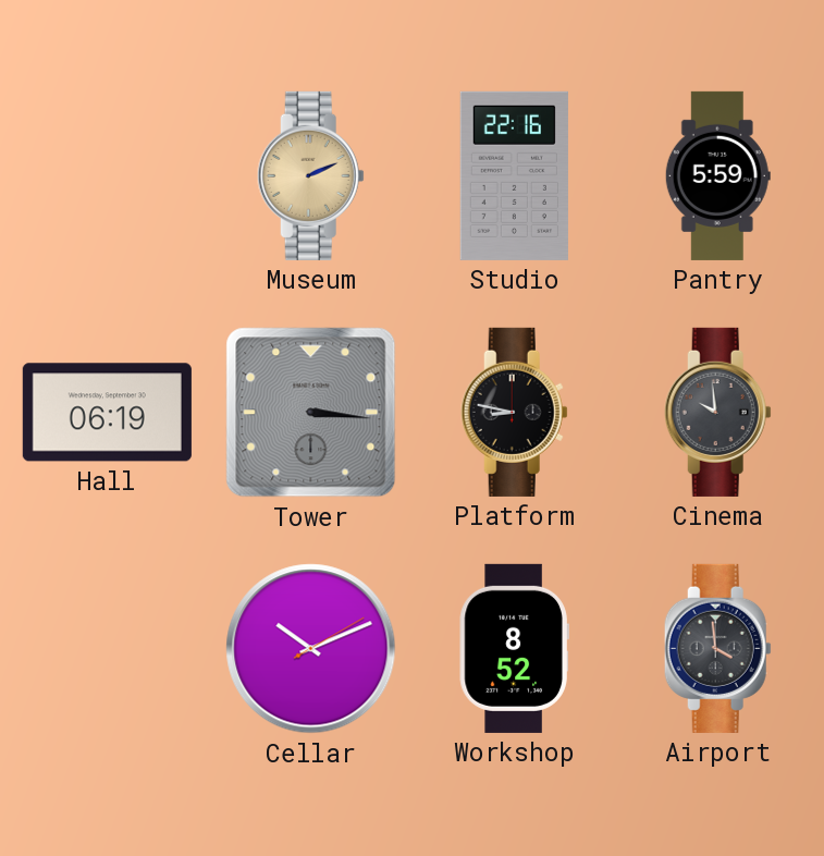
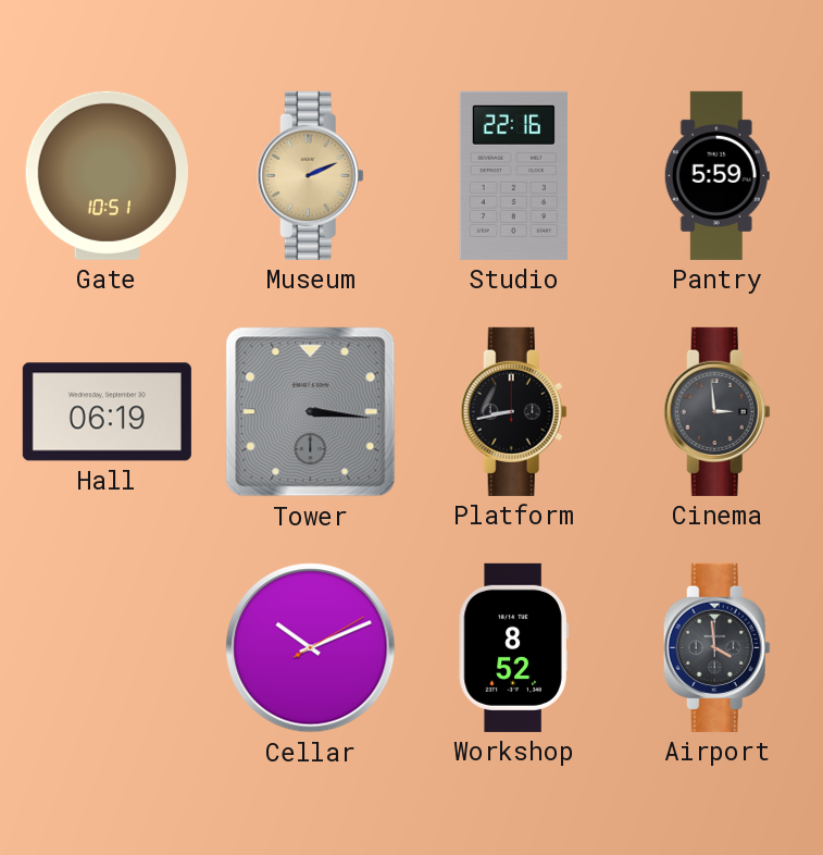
Gate: none -> 10:51 (107, 175)
Platform: 8:47 -> 8:43 (513, 411)
Cinema: 9:59 -> 2:59 (716, 411)
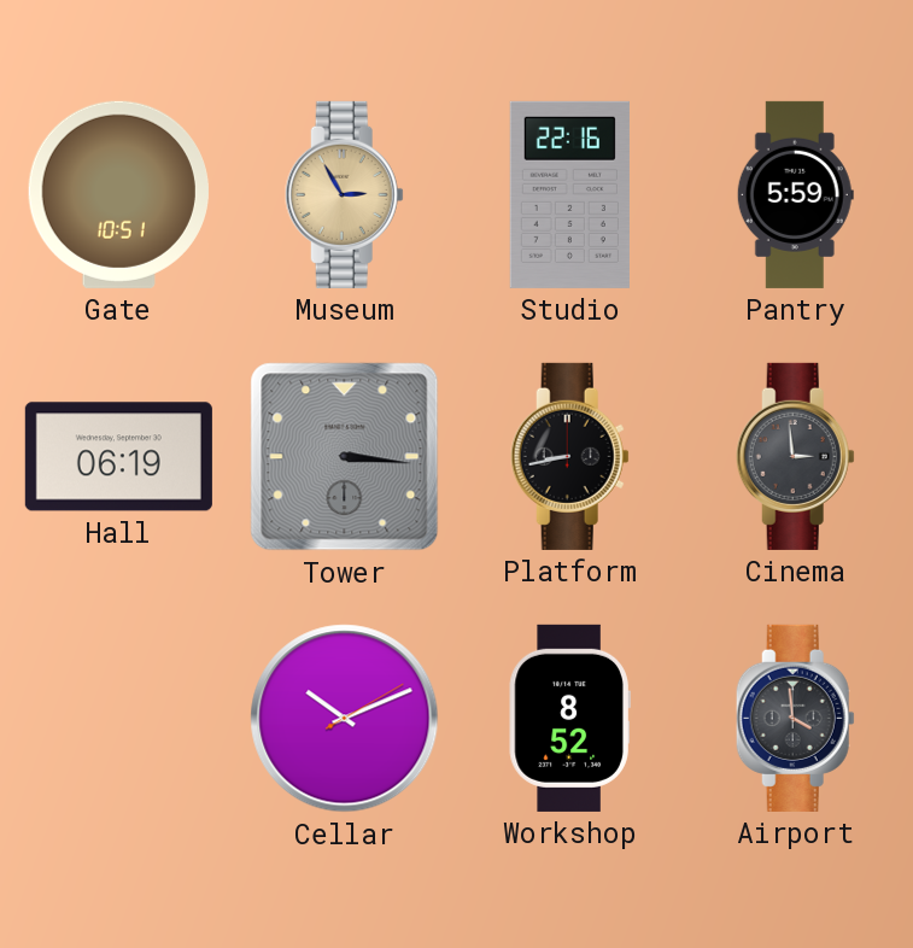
Museum: 2:11 -> 2:55 (344, 194)
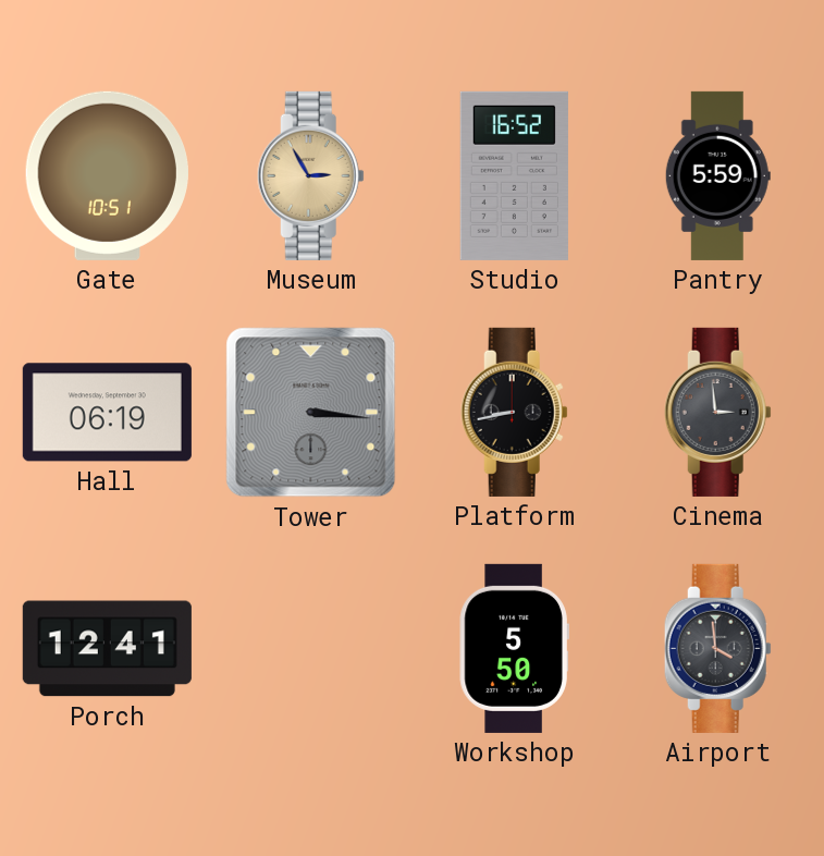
Studio: 22:16 -> 16:52 (514, 175)
Porch: none -> 12:41 (107, 649)
Cellar: 10:11 -> none (345, 719)
Workshop: 8:52 -> 5:50 (514, 648)
